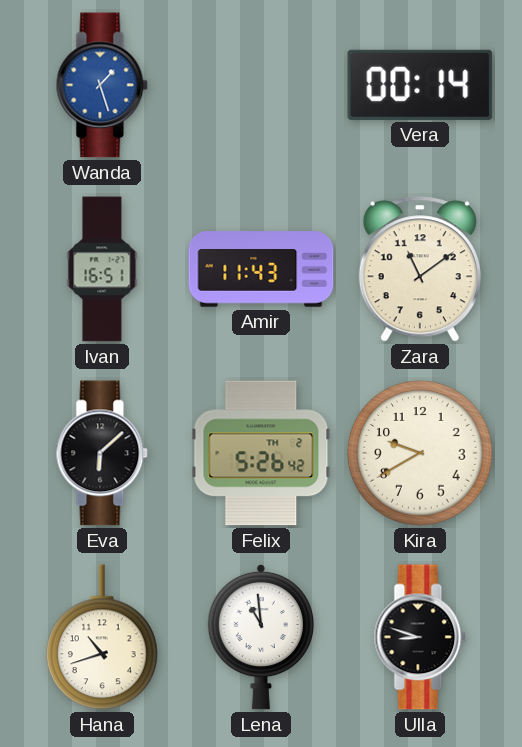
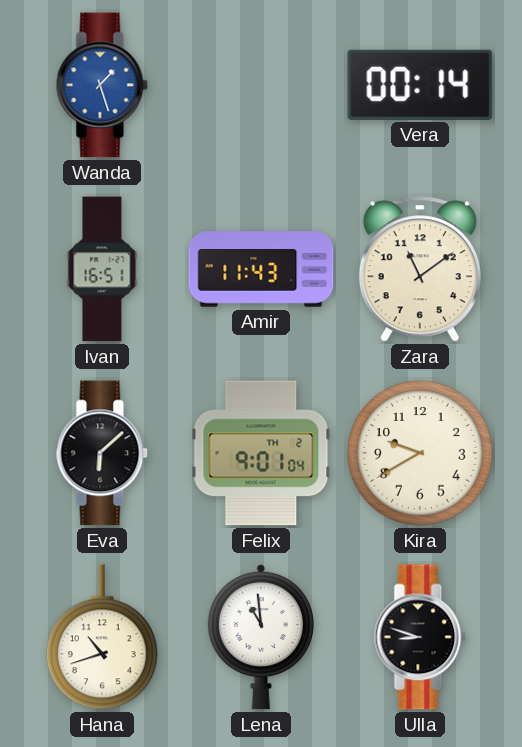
Felix: 5:26 -> 9:01 (261, 453)
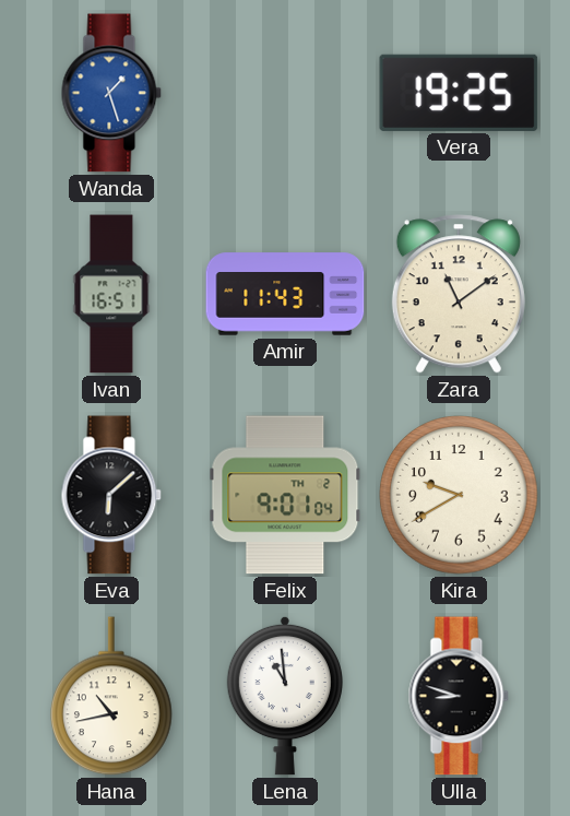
Vera: 00:14 -> 19:25 (459, 93)
Hana: 10:42 -> 10:43 (112, 696)
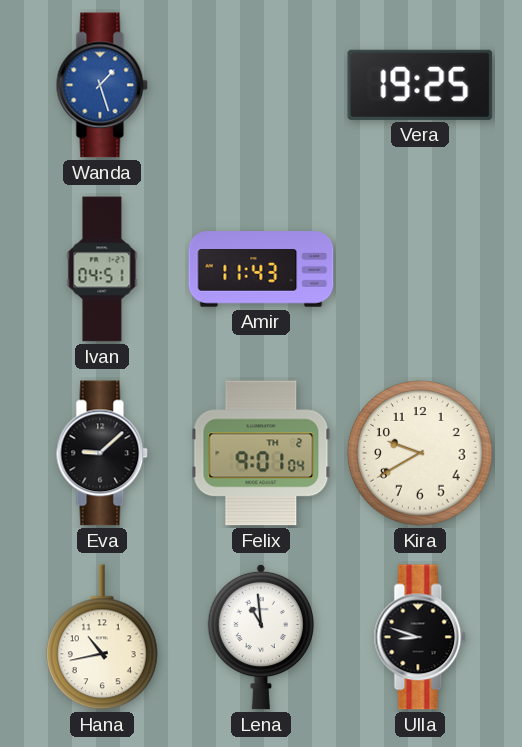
Ivan: 16:51 -> 04:51 (102, 269)
Zara: 11:09 -> none (459, 294)
Eva: 6:08 -> 9:08 (102, 453)
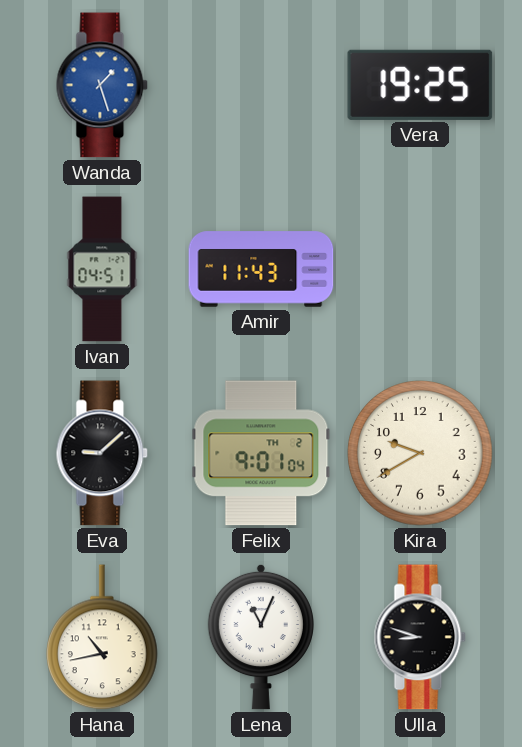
Lena: 10:59 -> 11:04 (261, 637)
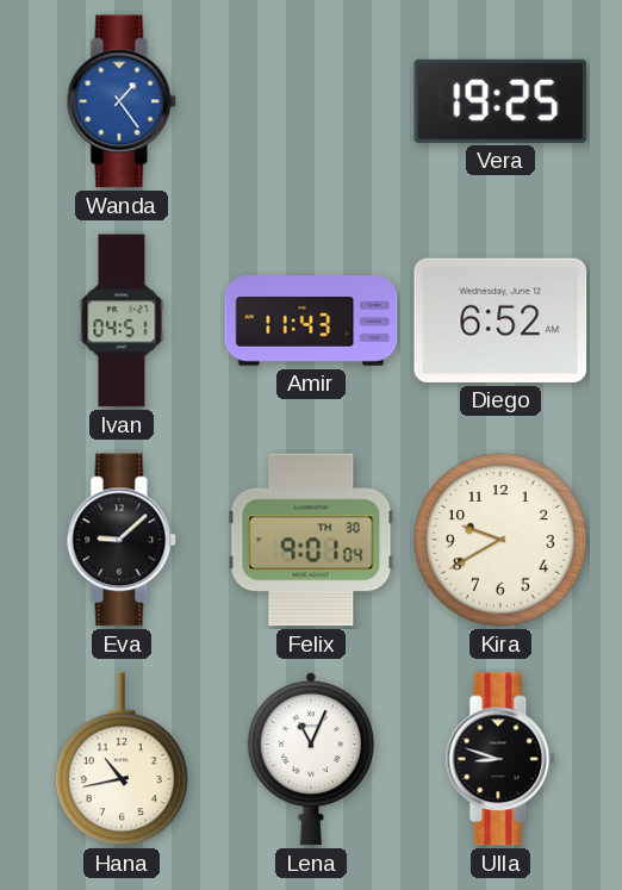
Wanda: 1:27 -> 1:24 (122, 101)
Diego: none -> 6:52 (500, 320)
Felix date: TH 2 -> TH 30 (311, 540)
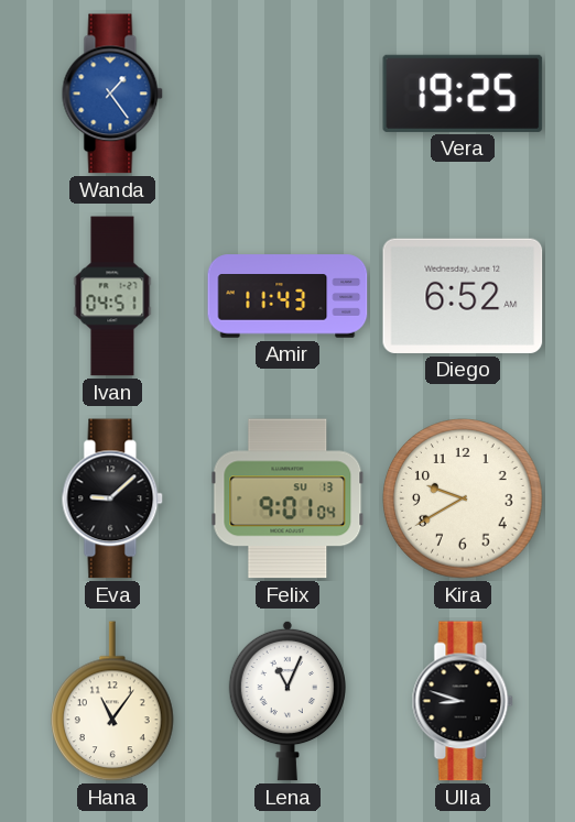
Felix date: TH 30 -> SU 13 (287, 498)
Hana: 10:43 -> 11:06 (113, 701)
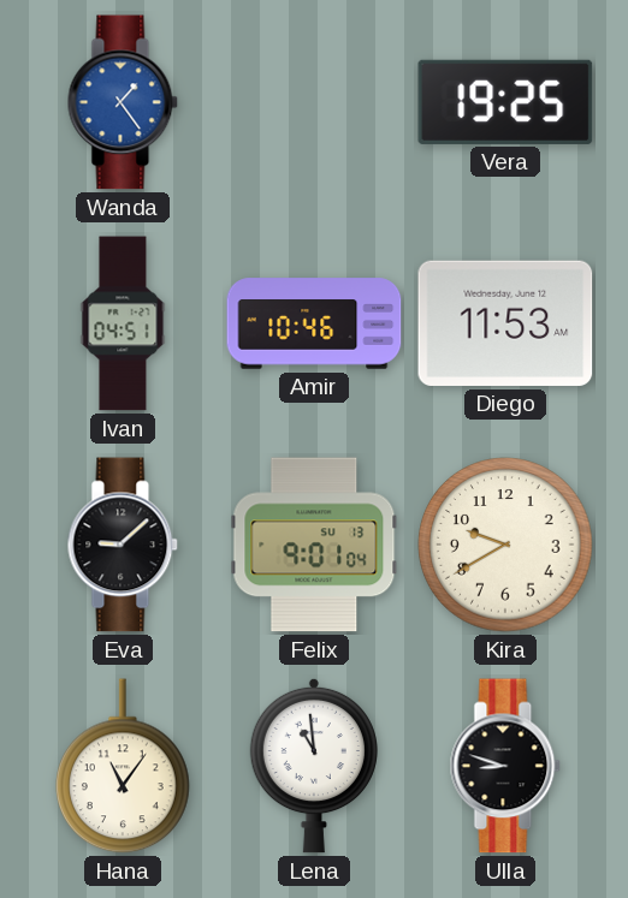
Amir: 11:43 -> 10:46 (314, 323)
Diego: 6:52 -> 11:53 (505, 323)
Lena: 11:04 -> 10:59 (314, 766)
